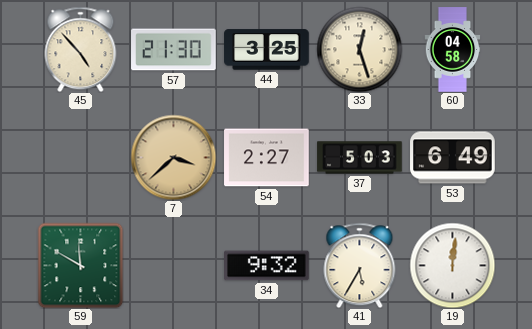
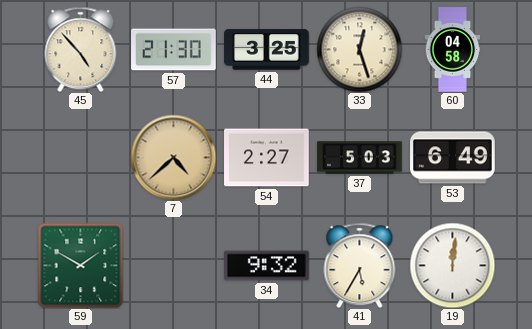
7: 3:38 -> 4:38 (173, 157)
59: 11:50 -> 1:50 (80, 265)
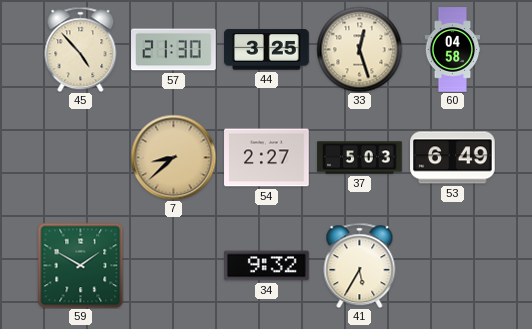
7: 4:38 -> 8:38 (173, 157)
19: 12:01 -> none (452, 265)
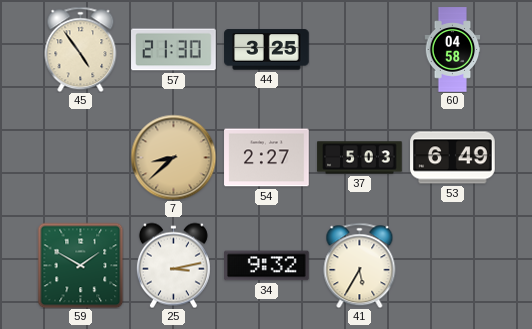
45: 4:53 -> 4:54 (81, 49)
33: 12:27 -> none (359, 49)
25: none -> 3:13 (173, 265)
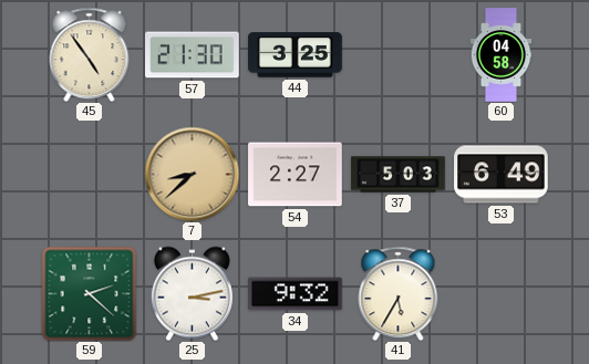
59: 1:50 -> 2:22 (89, 293)
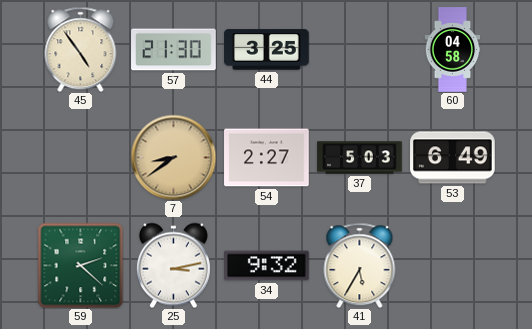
7: 8:38 -> 8:39 (173, 157)
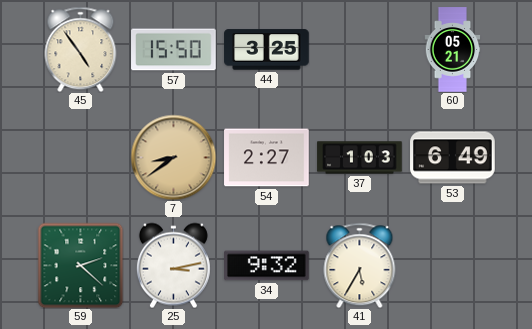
57: 21:30 -> 15:50 (174, 50)
60: 04:58 -> 05:21 (453, 50)
37: 5:03 -> 1:03 (360, 158)
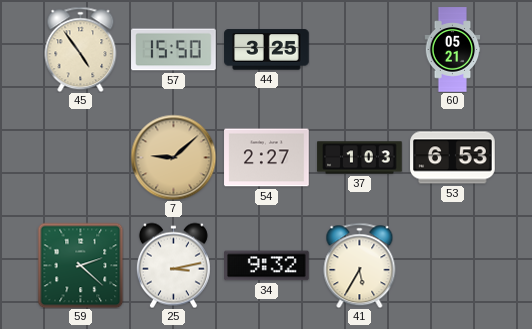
7: 8:39 -> 9:08 (173, 157)
53: 6:49 -> 6:53 (453, 158)
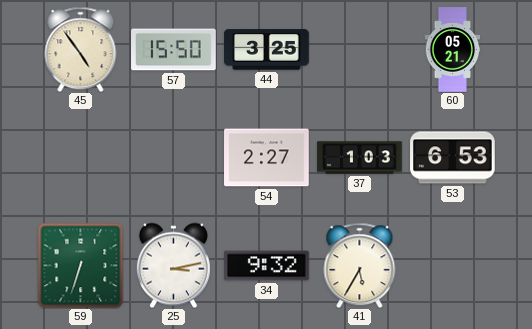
7: 9:08 -> none (173, 157)
59: 2:22 -> 6:33 (80, 265)
